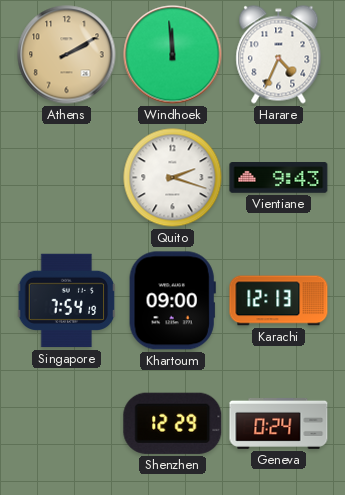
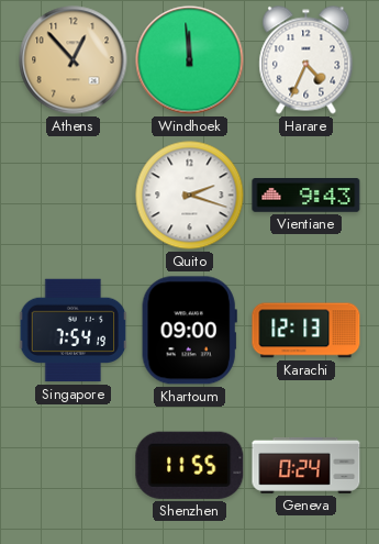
Athens: 2:10 -> 12:53 (74, 60)
Shenzhen: 12:29 -> 11:55 (190, 465)
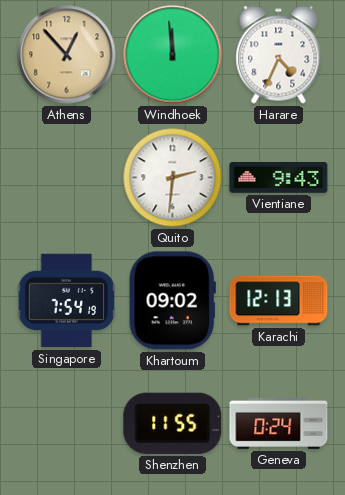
Quito: 2:18 -> 2:31 (173, 178)
Khartoum: 09:00 -> 09:02 (172, 301)
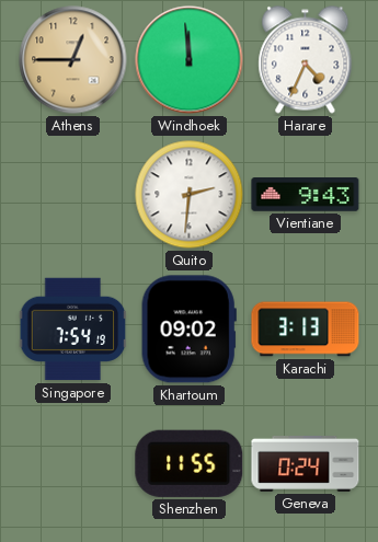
Athens: 12:53 -> 12:45 (73, 60)
Karachi: 12:13 -> 3:13 (306, 330)
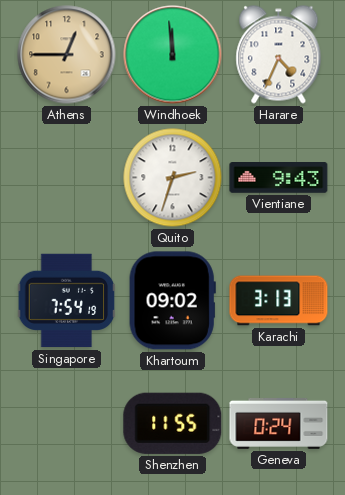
Quito: 2:31 -> 2:33 (173, 178)
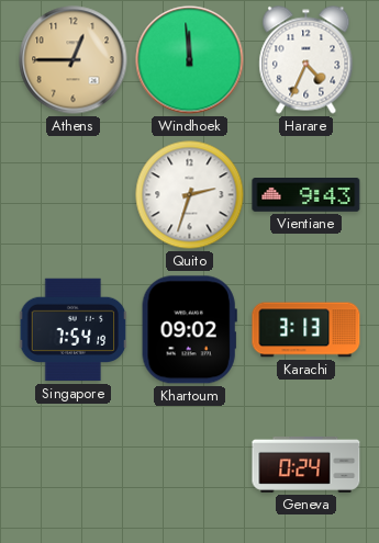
Shenzhen: 11:55 -> none (173, 423)
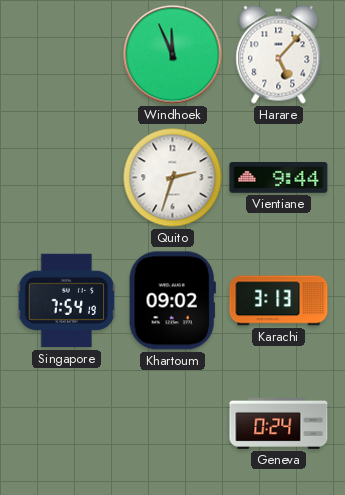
Athens: 12:45 -> none (74, 60)
Windhoek: 11:59 -> 11:56 (173, 55)
Harare: 4:34 -> 5:07 (279, 55)
Vientiane: 9:43 -> 9:44 (279, 178)
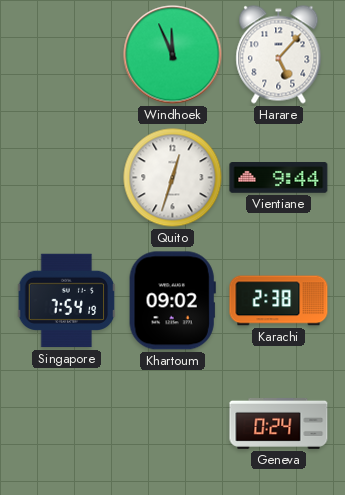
Quito: 2:33 -> 12:33 (173, 178)
Karachi: 3:13 -> 2:38 (279, 301)
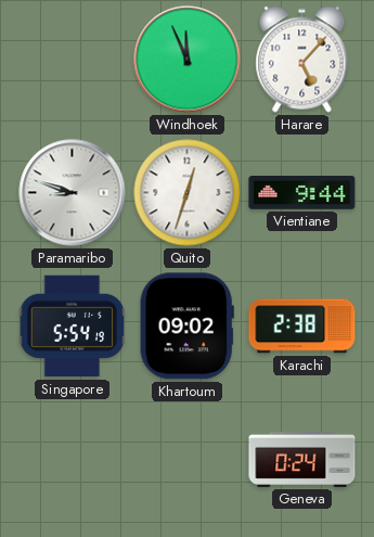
Paramaribo: none -> 8:48 (73, 193)
Singapore: 7:54 -> 5:54 (73, 327)
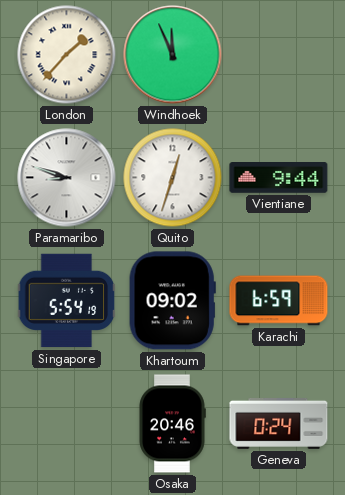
London: none -> 1:37 (67, 55)
Harare: 5:07 -> none (302, 60)
Karachi: 2:38 -> 6:59 (279, 301)
Osaka: none -> 20:46 (172, 424)
